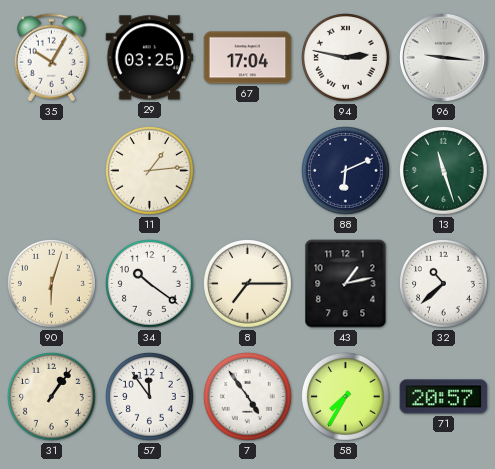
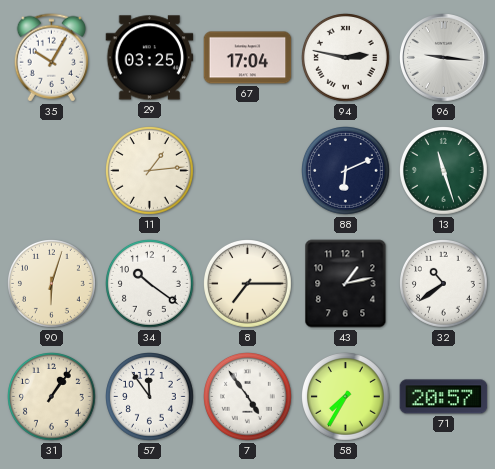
32: 10:38 -> 10:39 (444, 284)
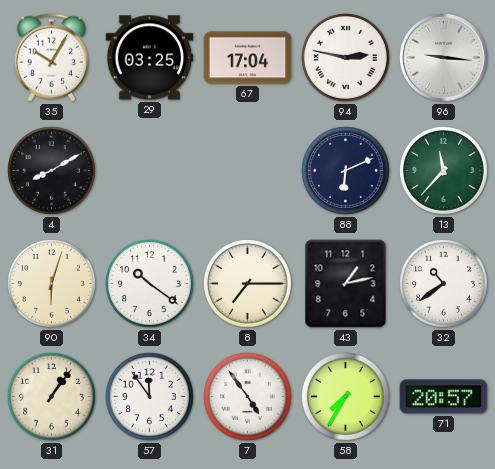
4: none -> 8:10 (52, 171)
11: 1:14 -> none (150, 171)
13: 11:27 -> 11:37 (444, 171)
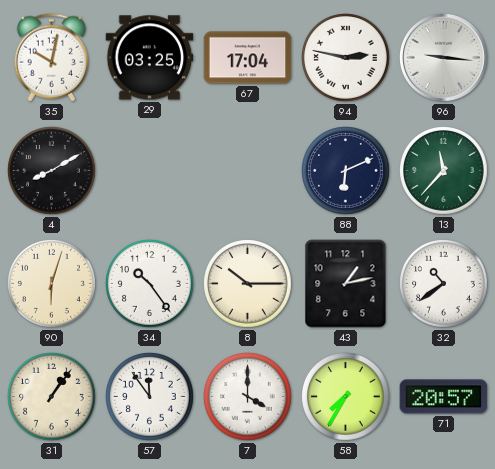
35: 10:05 -> 10:02 (51, 58)
34: 10:21 -> 10:24 (150, 284)
8: 7:15 -> 10:15 (248, 284)
7: 4:54 -> 4:00 (248, 397)
